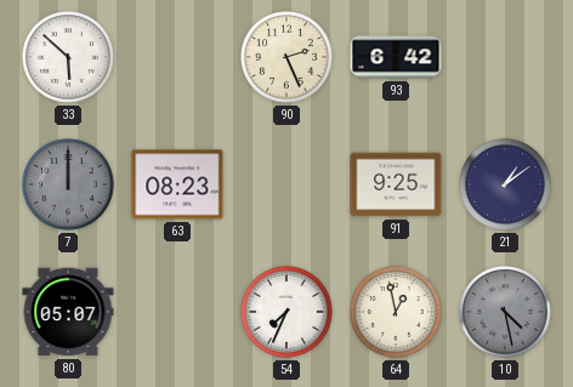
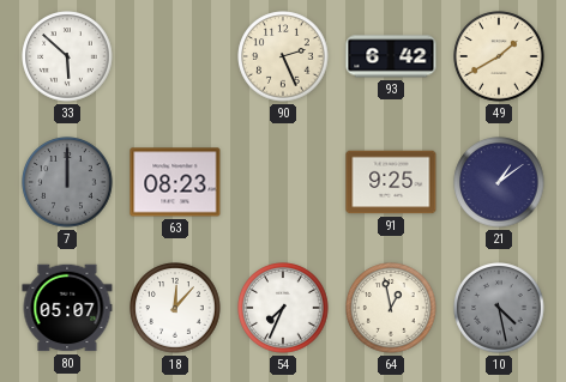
49: none -> 1:40 (499, 56)
18: none -> 12:07 (175, 308)
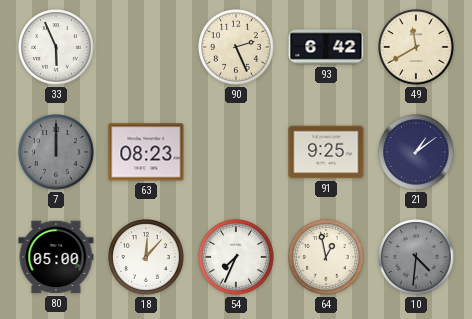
33: 5:52 -> 5:56 (56, 47)
49: 1:40 -> 11:40 (416, 47)
80: 05:07 -> 05:00 (56, 257)
10: 4:28 -> 4:31 (416, 257)
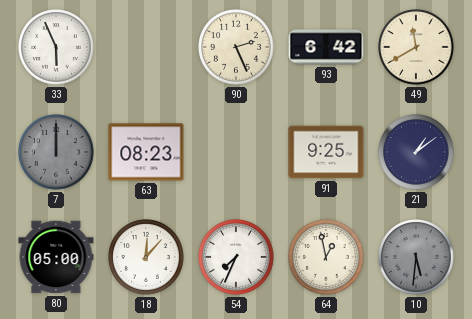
10: 4:31 -> 5:31 (416, 257)
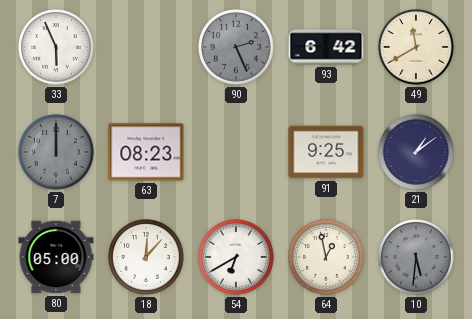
90 dial: cream -> grey (236, 47)
54: 7:34 -> 6:40 (236, 257)
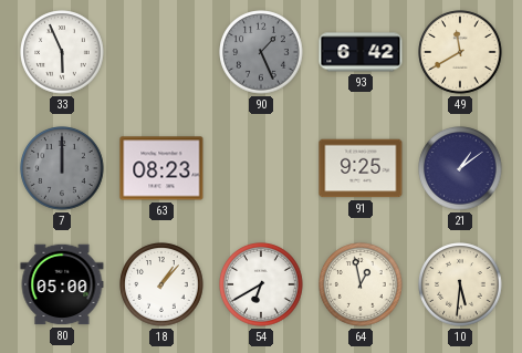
90: 2:26 -> 1:26 (261, 52)
18: 12:07 -> 1:07 (161, 284)
10 dial: grey -> cream (460, 284)
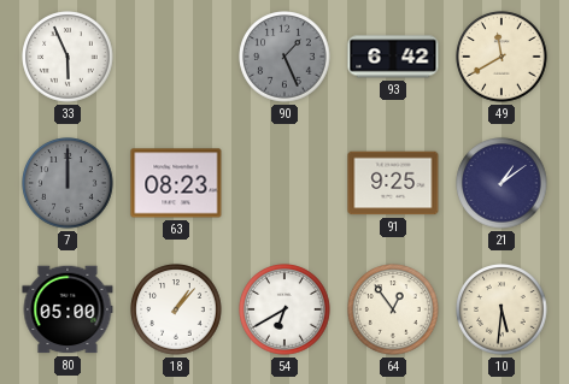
64: 12:58 -> 12:54 (393, 309)
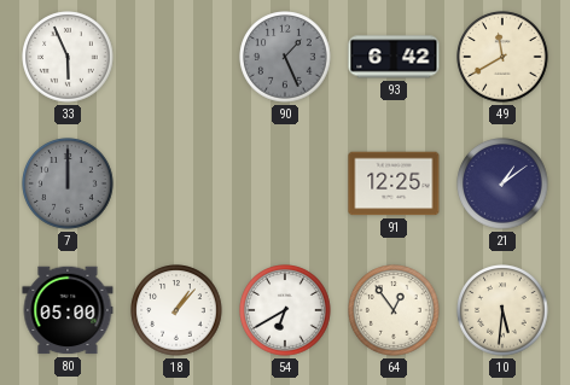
63: 08:23 -> none (176, 183)
91: 9:25 -> 12:25 (394, 183)
